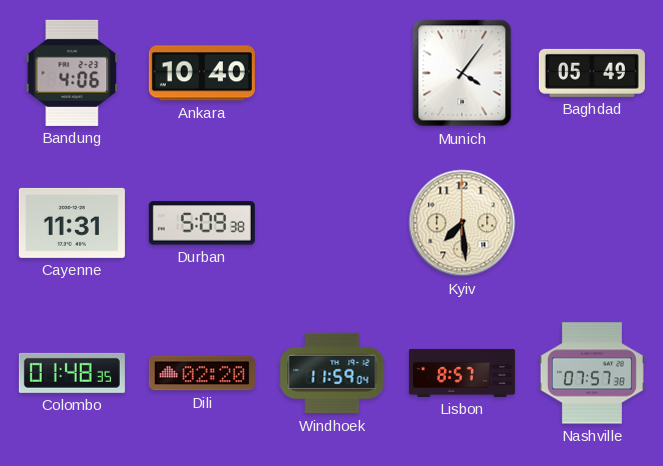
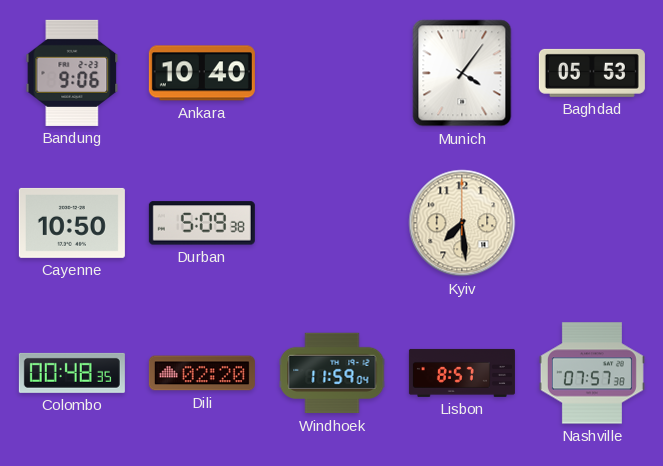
Bandung: 4:06 -> 9:06 (72, 73)
Baghdad: 05:49 -> 05:53 (592, 73)
Cayenne: 11:31 -> 10:50 (72, 223)
Colombo: 01:48 -> 00:48 (72, 373)
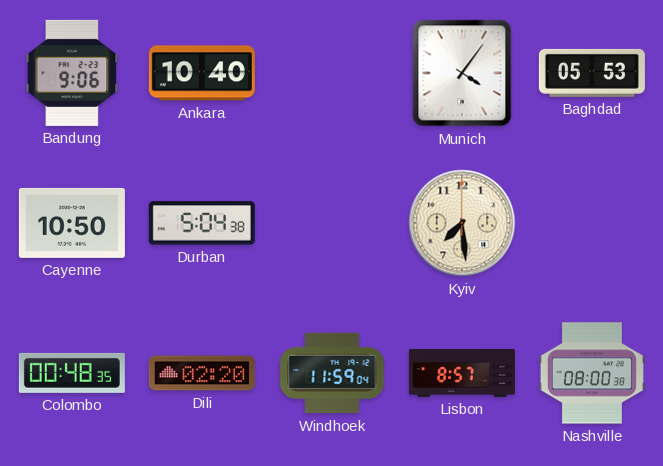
Durban: 5:09 -> 5:04 (202, 223)
Nashville: 07:57 -> 08:00 (592, 373)
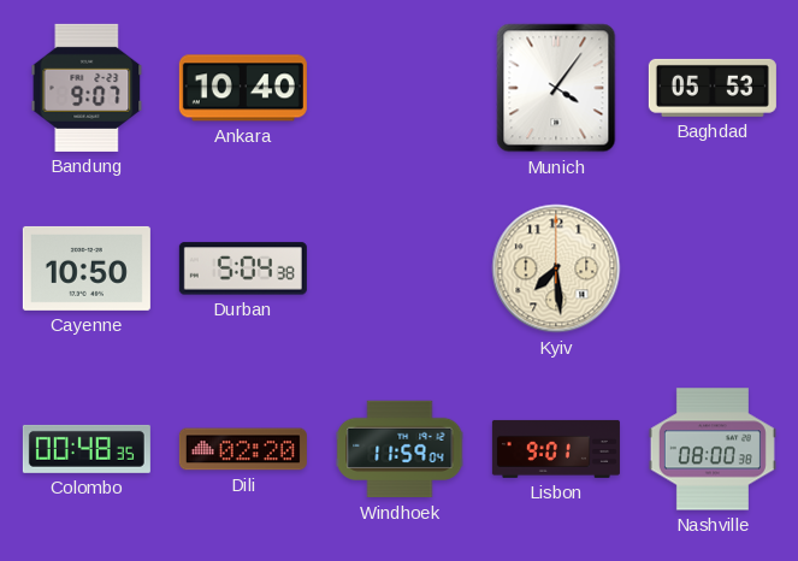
Bandung: 9:06 -> 9:07 (87, 88)
Lisbon: 8:57 -> 9:01 (556, 449)
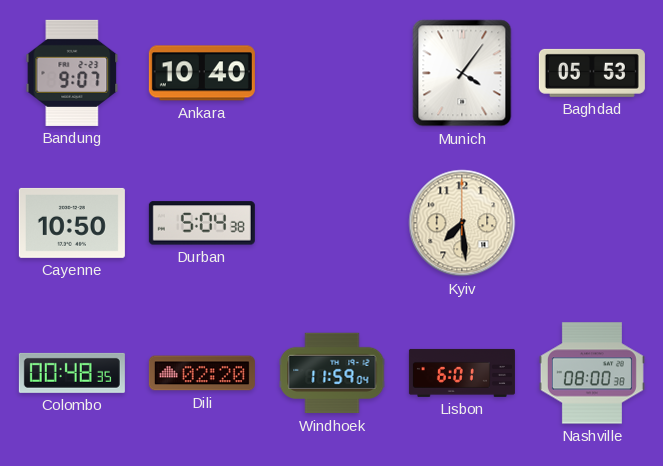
Lisbon: 9:01 -> 6:01 (462, 373)
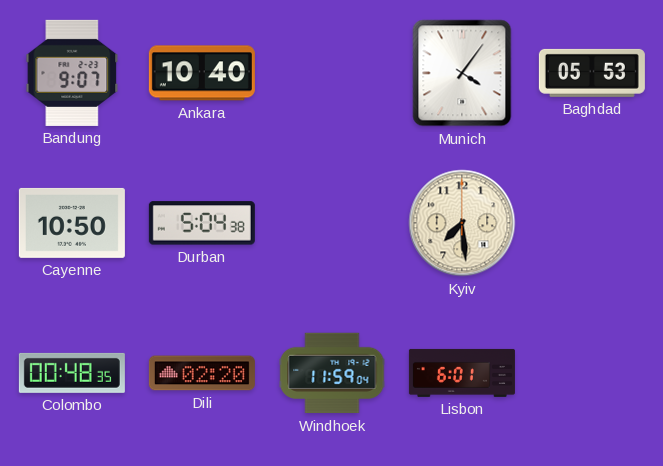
Nashville: 08:00 -> none (592, 373)
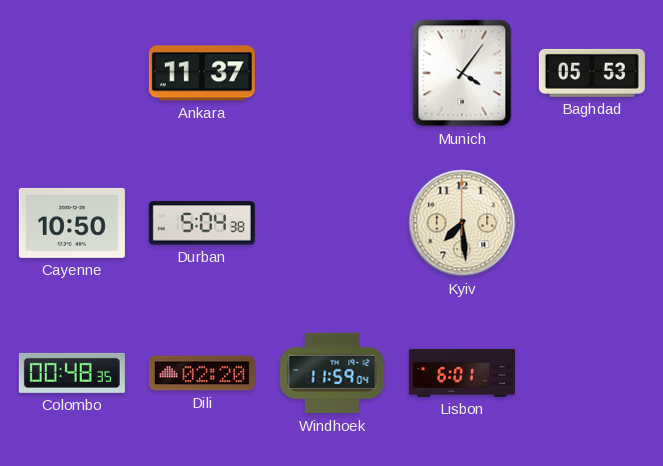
Bandung: 9:07 -> none (72, 73)
Ankara: 10:40 -> 11:37 (202, 73)
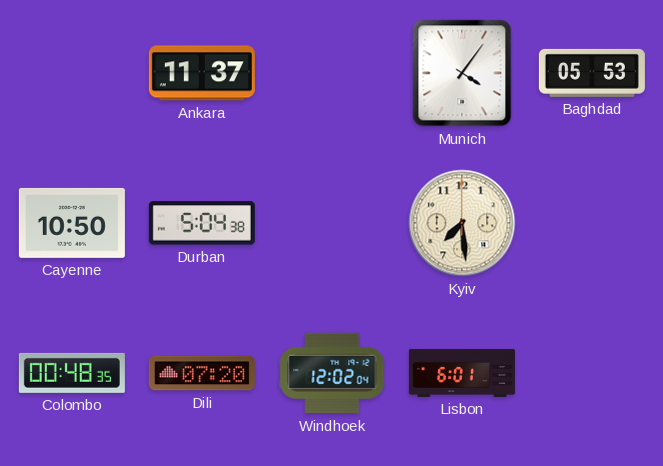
Dili: 02:20 -> 07:20 (202, 373)
Windhoek: 11:59 -> 12:02 (332, 373)
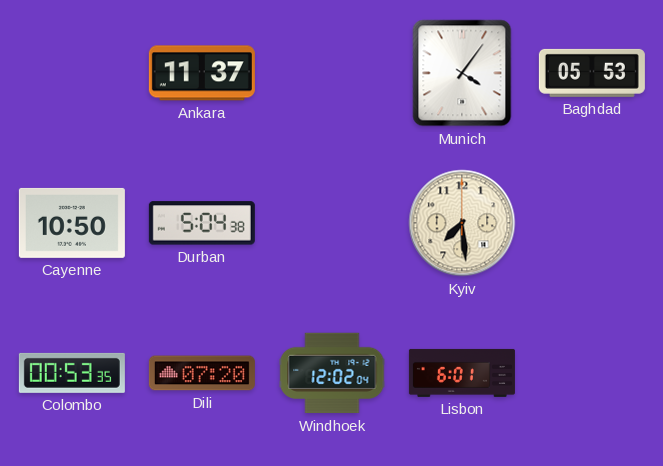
Colombo: 00:48 -> 00:53 (72, 373)
